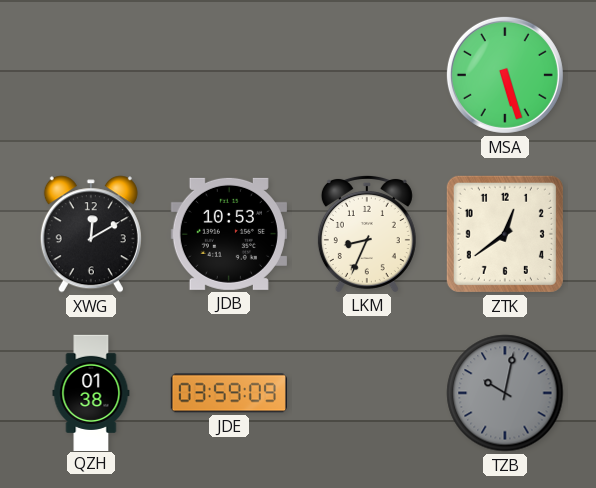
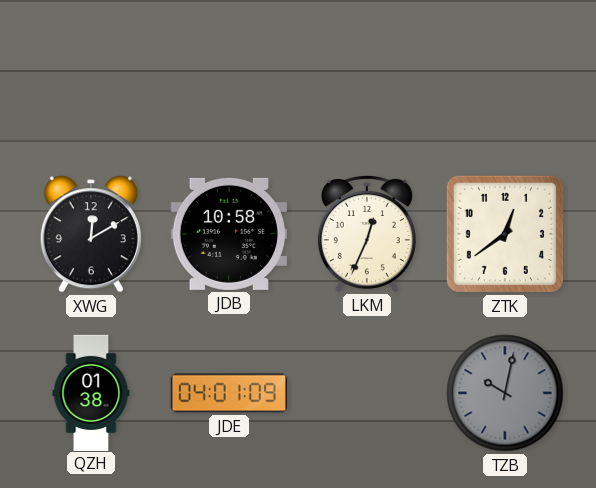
MSA: 5:27 -> none (505, 75)
JDB: 10:53 -> 10:58 (229, 234)
LKM: 8:34 -> 12:34 (367, 233)
JDE: 03:59 -> 04:01 (229, 393)
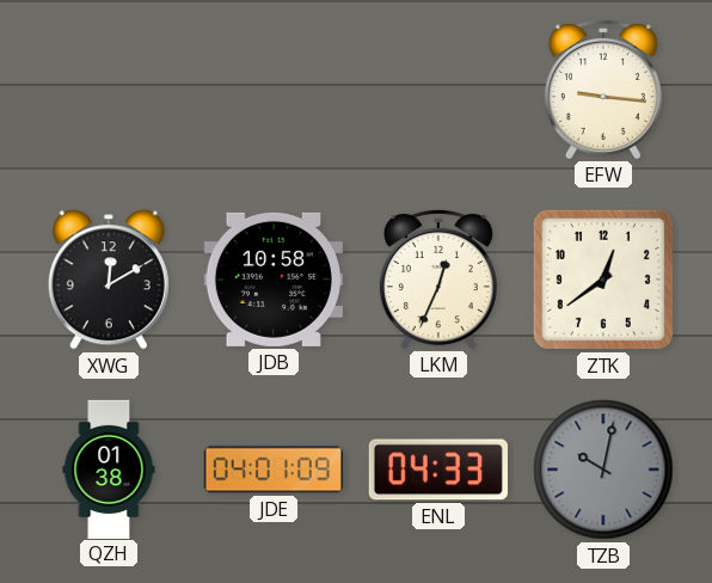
EFW: none -> 9:16 (603, 88)
ENL: none -> 04:33 (438, 470)
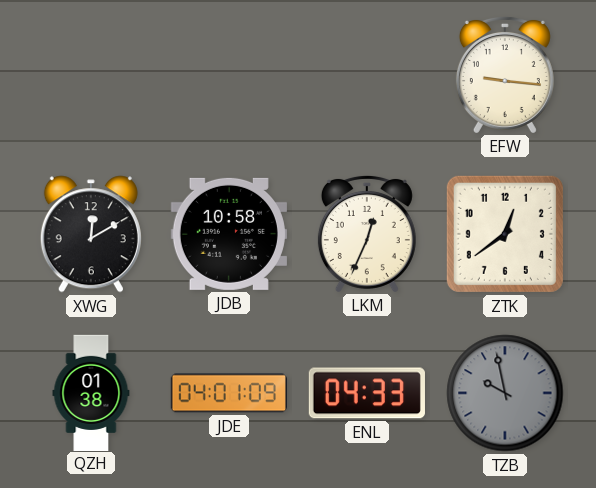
TZB: 10:02 -> 9:58 (505, 393)
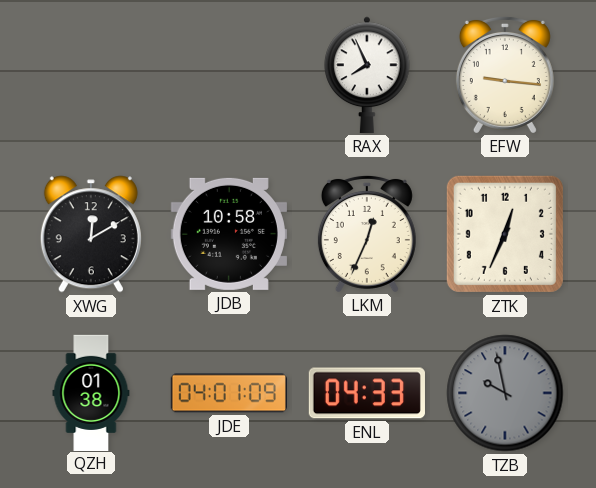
RAX: none -> 7:56 (367, 75)
ZTK: 12:39 -> 12:34 (505, 234)
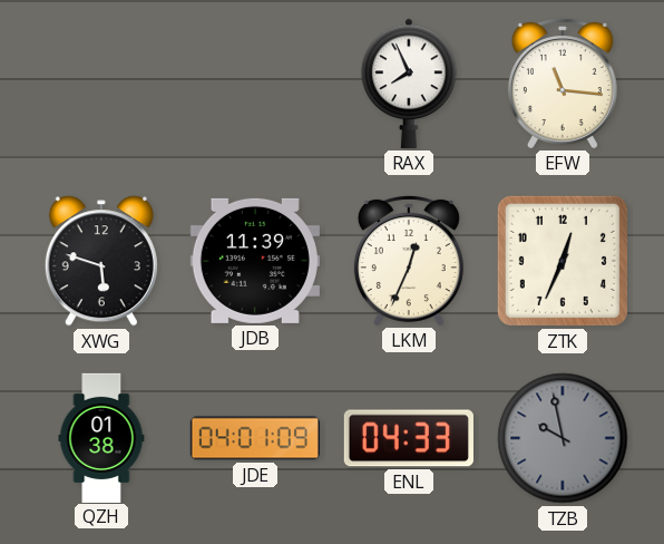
EFW: 9:16 -> 11:16 (563, 82)
XWG: 12:10 -> 5:48 (101, 261)
JDB: 10:58 -> 11:39 (255, 261)
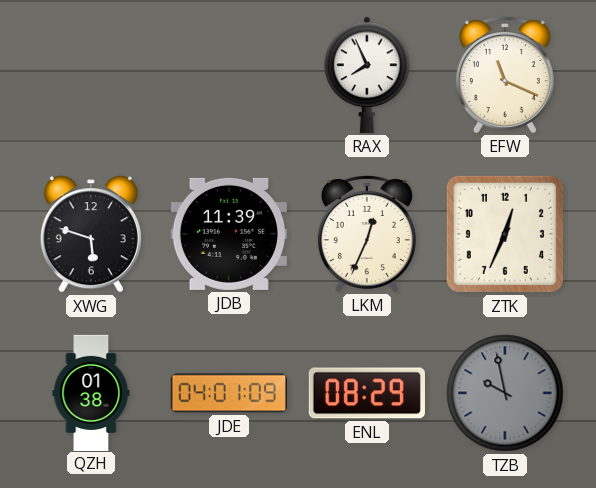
EFW: 11:16 -> 11:19 (505, 74)
ENL: 04:33 -> 08:29 (367, 393)
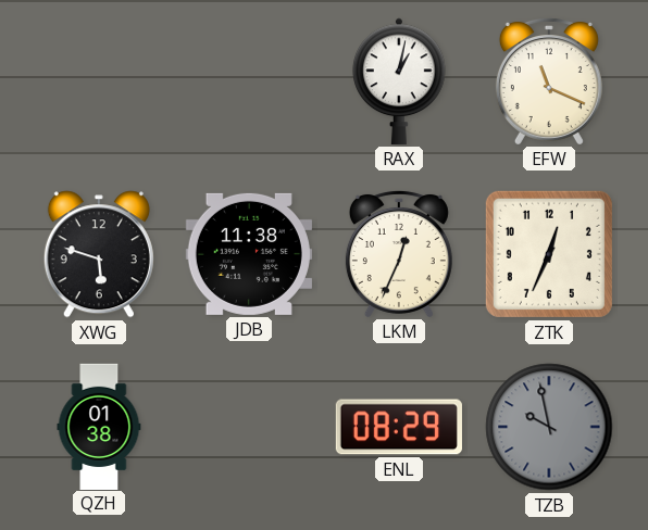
RAX: 7:56 -> 1:02 (399, 81)
JDB: 11:39 -> 11:38 (249, 254)
JDE: 04:01 -> none (229, 393)
